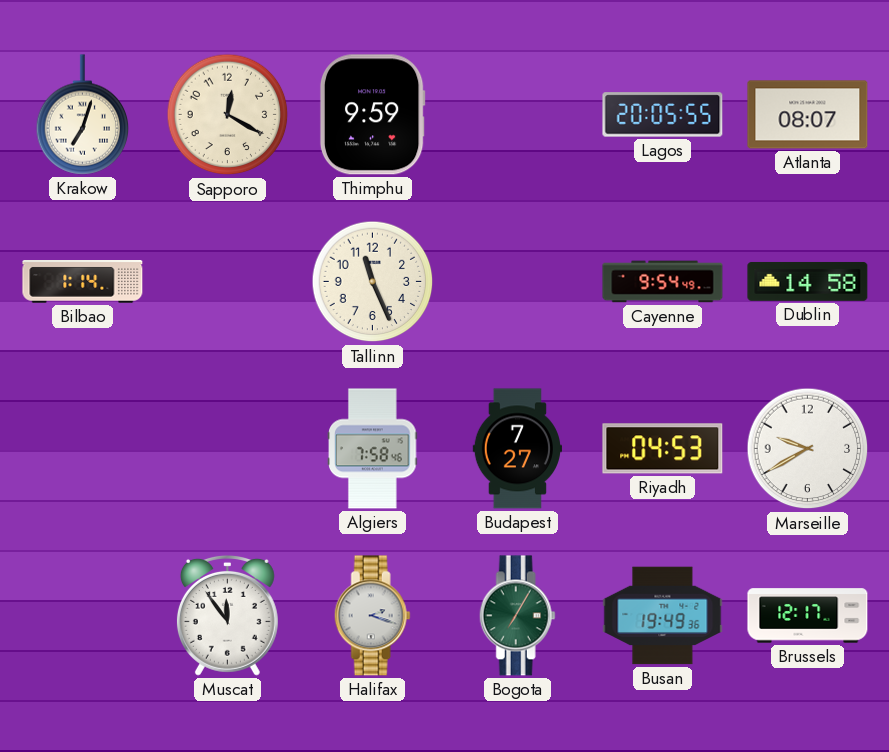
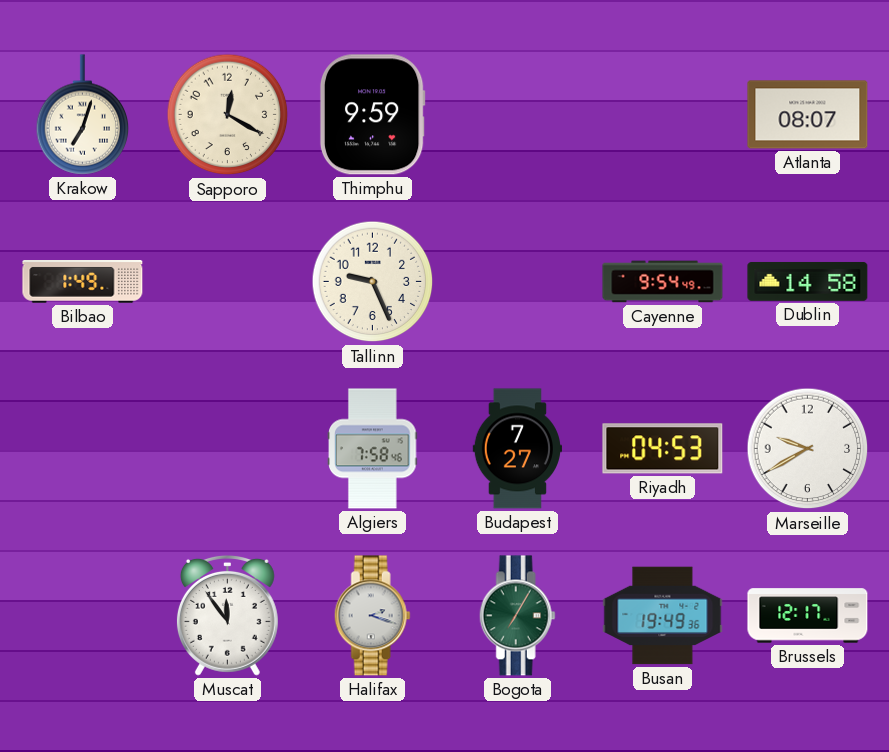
Lagos: 20:05 -> none (663, 115)
Bilbao: 1:14 -> 1:49 (83, 282)
Tallinn: 11:26 -> 9:26 (373, 282)
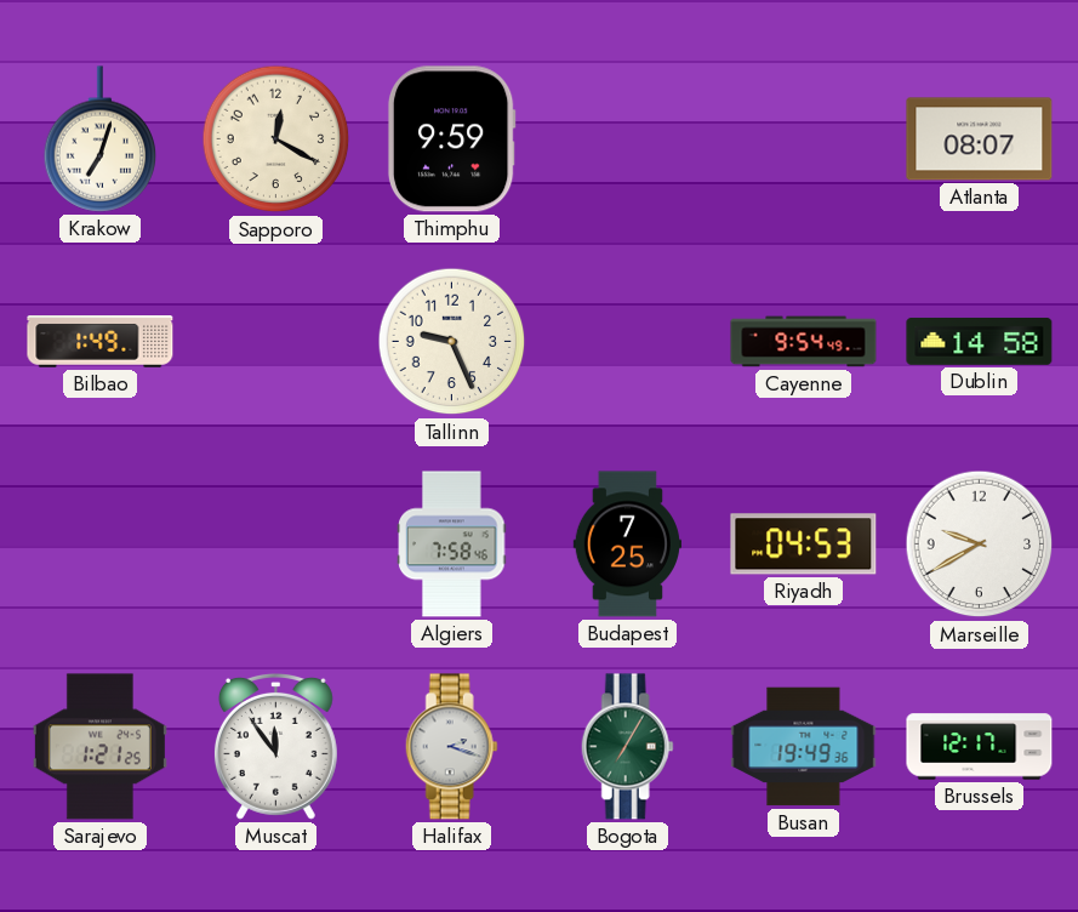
Budapest: 7:27 -> 7:25 (627, 545)
Sarajevo: none -> 1:21 (99, 747)
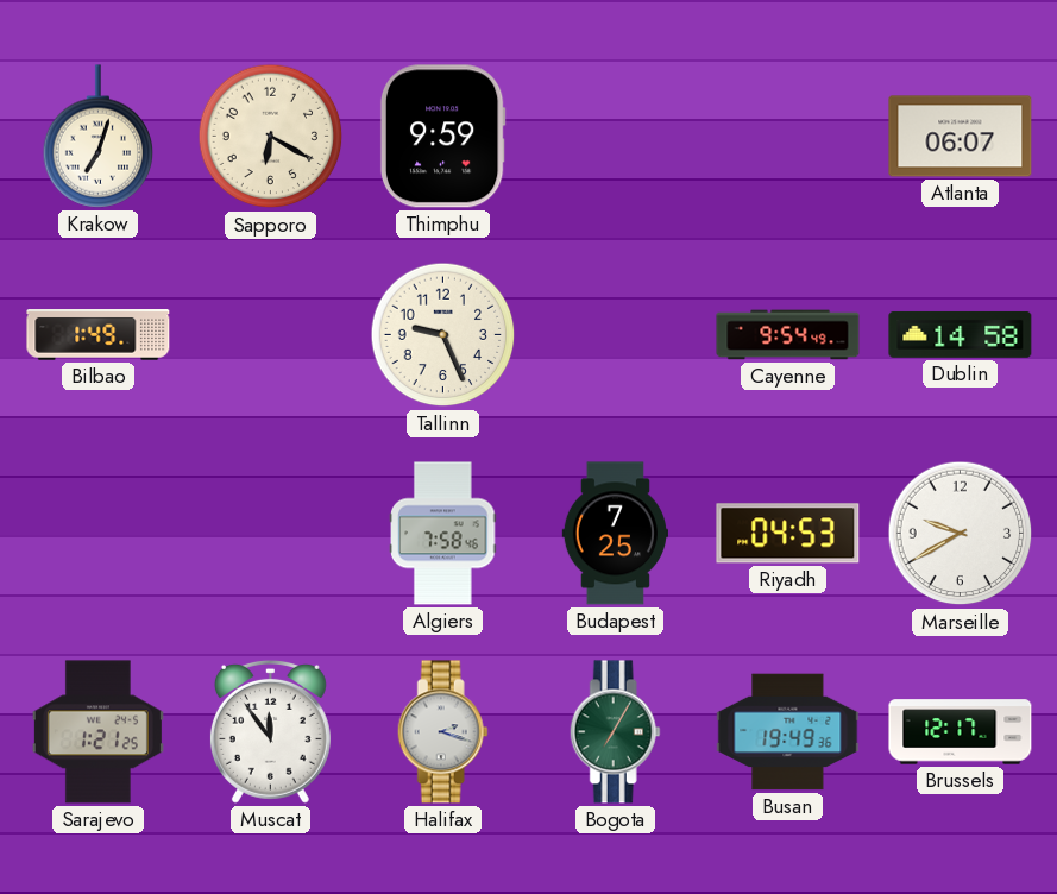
Sapporo: 12:20 -> 6:20 (271, 137)
Atlanta: 08:07 -> 06:07 (961, 137)
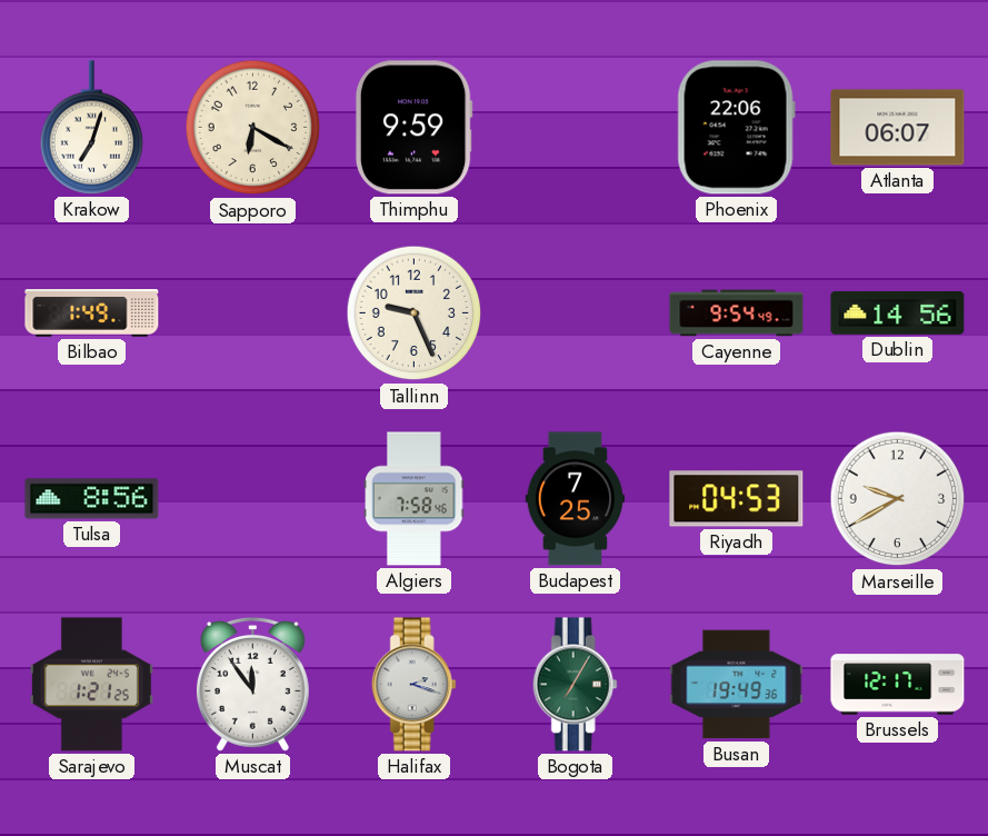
Phoenix: none -> 22:06 (736, 128)
Dublin: 14:58 -> 14:56 (898, 312)
Tulsa: none -> 8:56 (92, 499)
